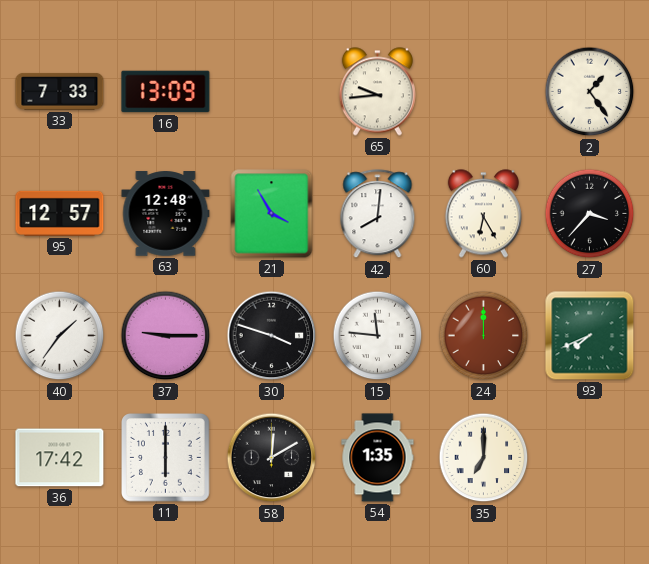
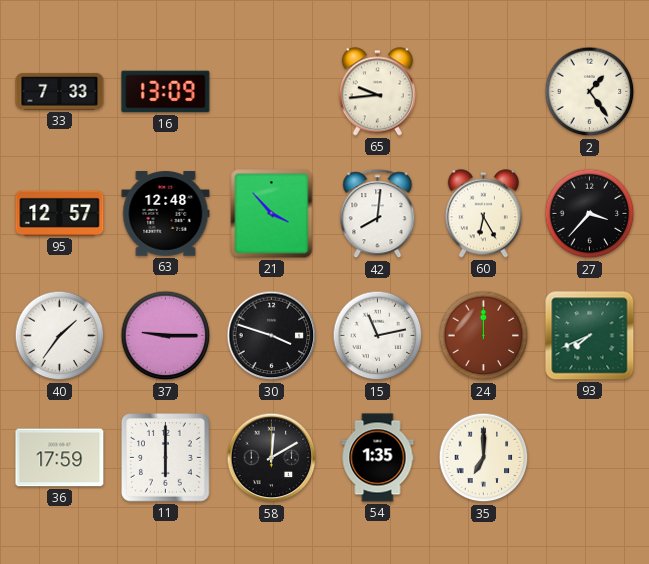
21: 3:55 -> 3:53 (272, 214)
15: 11:46 -> 11:13 (378, 336)
36: 17:42 -> 17:59 (60, 458)
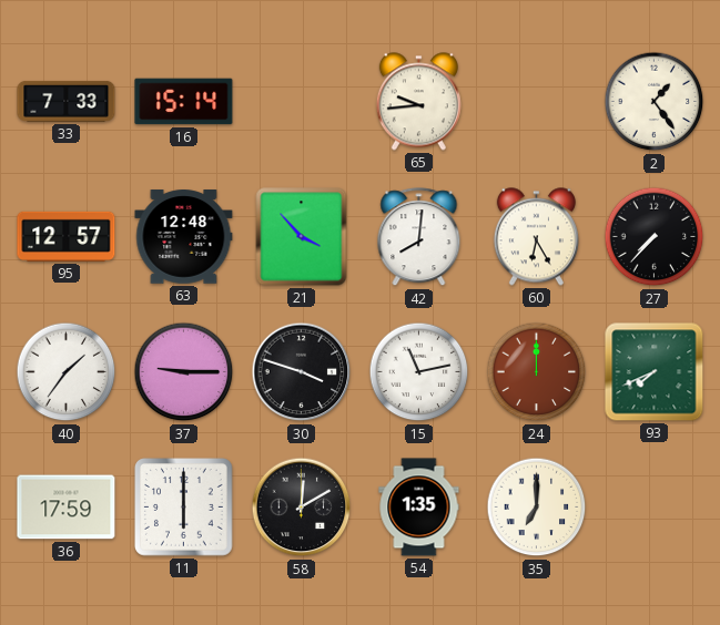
16: 13:09 -> 15:14 (184, 102)
27: 3:37 -> 7:37 (655, 237)
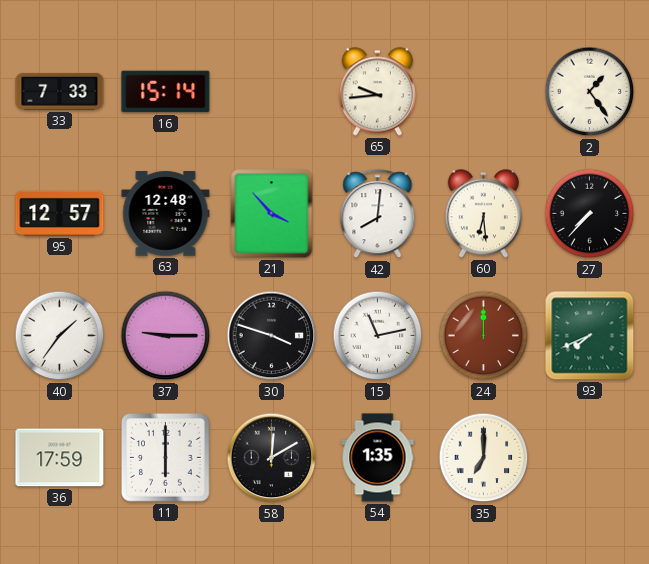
60: 6:25 -> 6:29 (483, 214)
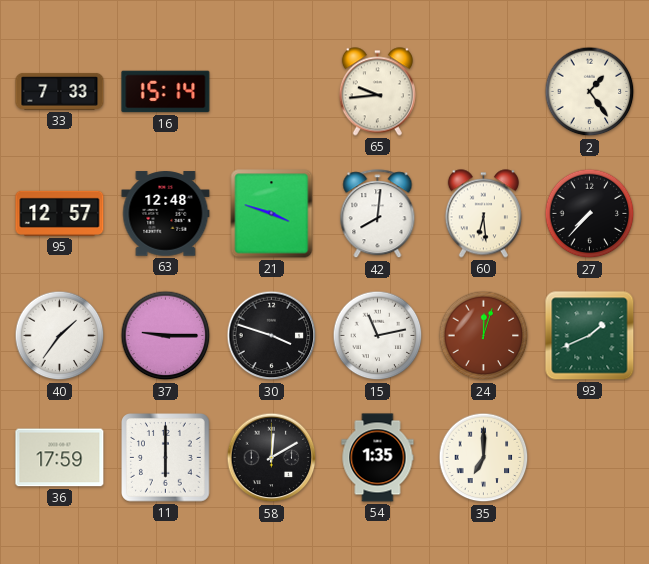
21: 3:53 -> 3:48 (272, 214)
24: 12:00 -> 12:03 (484, 336)
93: 7:41 -> 1:41 (590, 336)
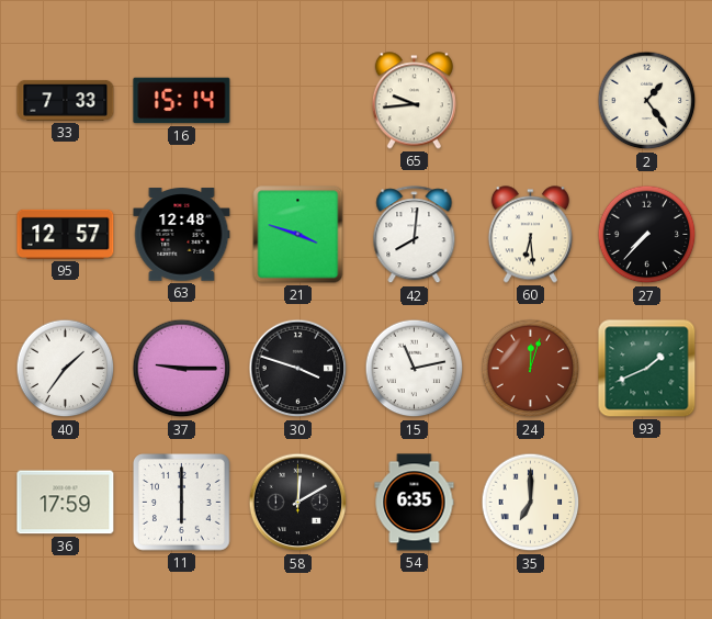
54: 1:35 -> 6:35 (415, 503)
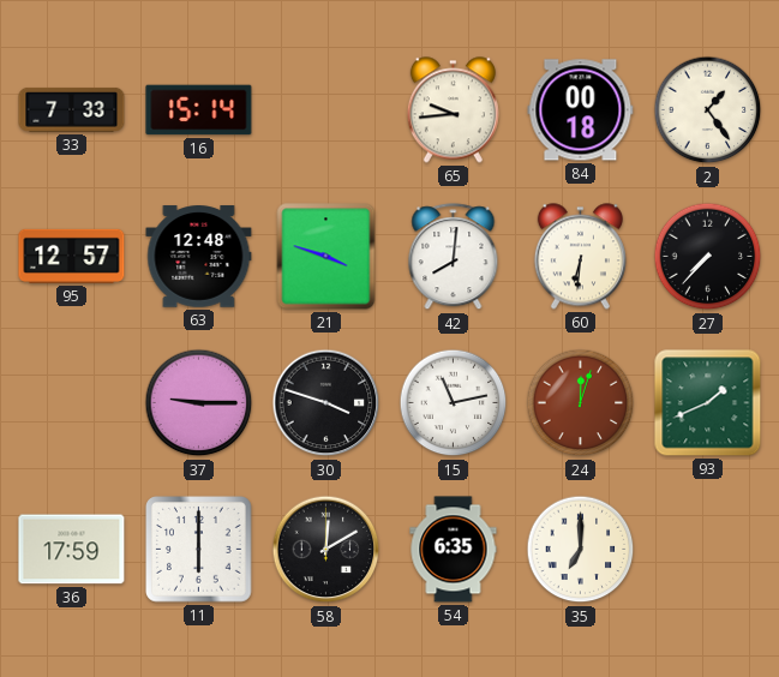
84: none -> 00:18 (581, 110)
60: 6:29 -> 6:31 (580, 257)
40: 1:36 -> none (66, 369)
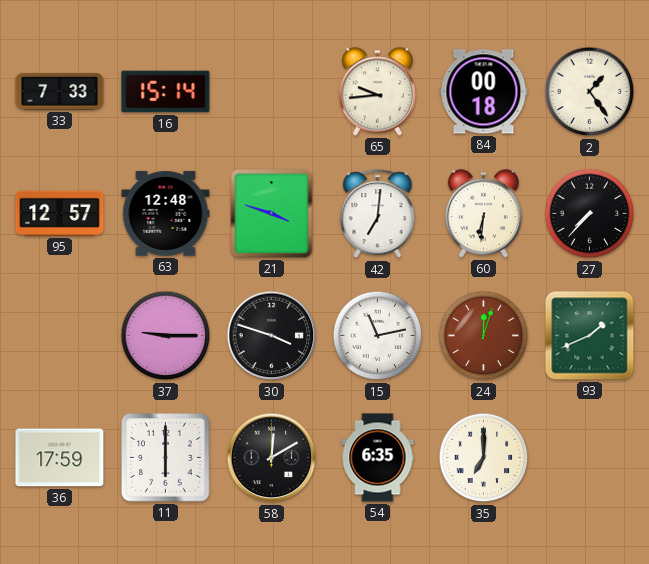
42: 8:01 -> 7:01 (378, 214)
